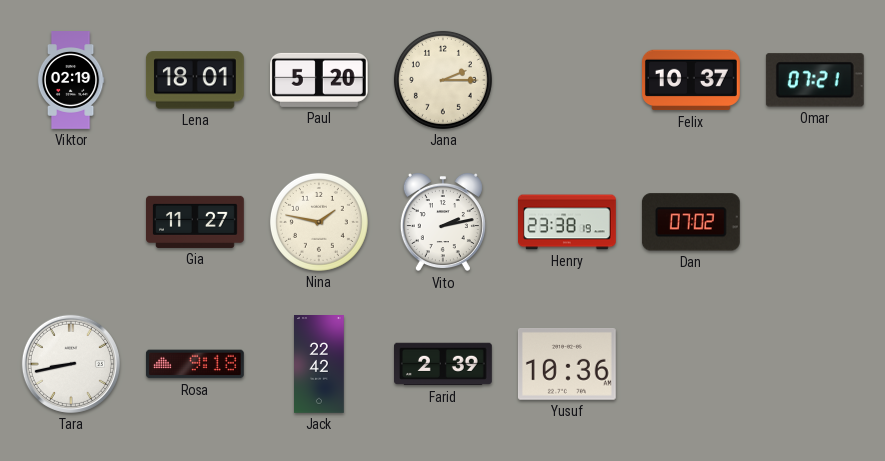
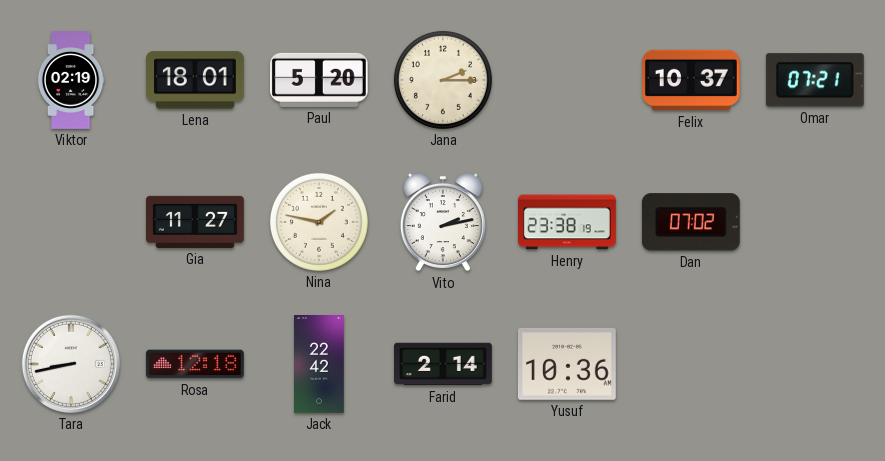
Rosa: 9:18 -> 12:18 (195, 364)
Farid: 2:39 -> 2:14 (444, 364)
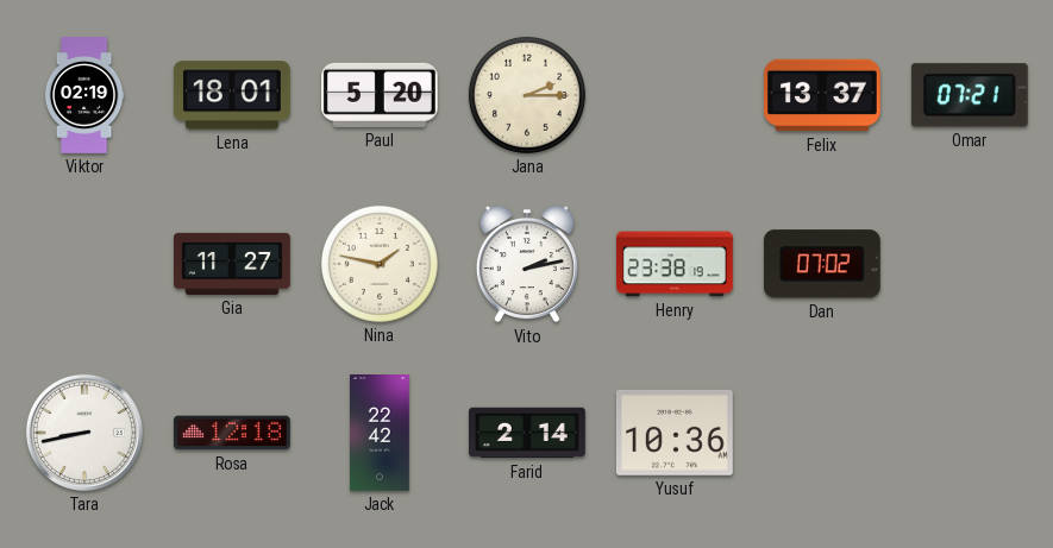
Felix: 10:37 -> 13:37 (823, 95)
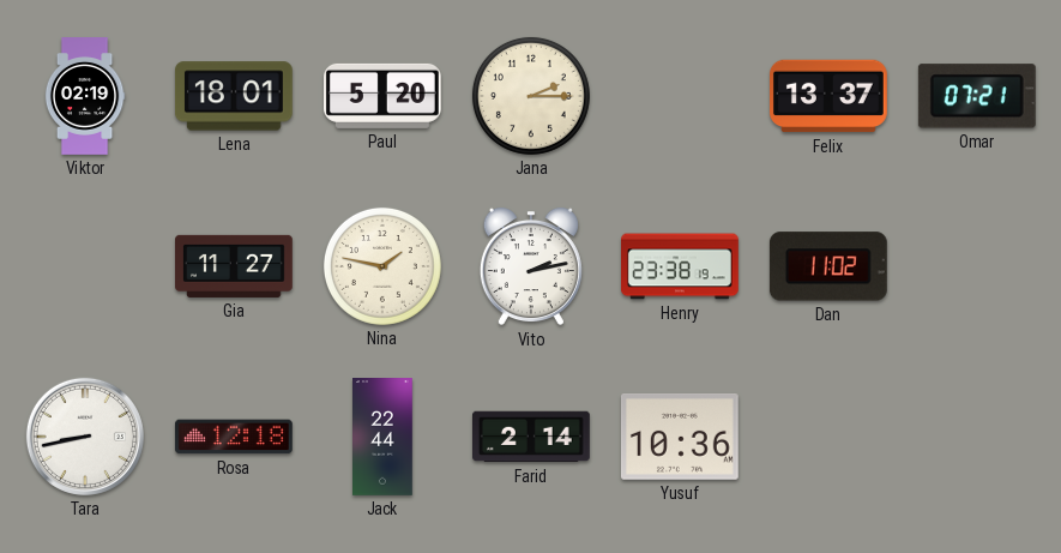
Dan: 07:02 -> 11:02 (828, 266)
Jack: 22:42 -> 22:44 (384, 438)
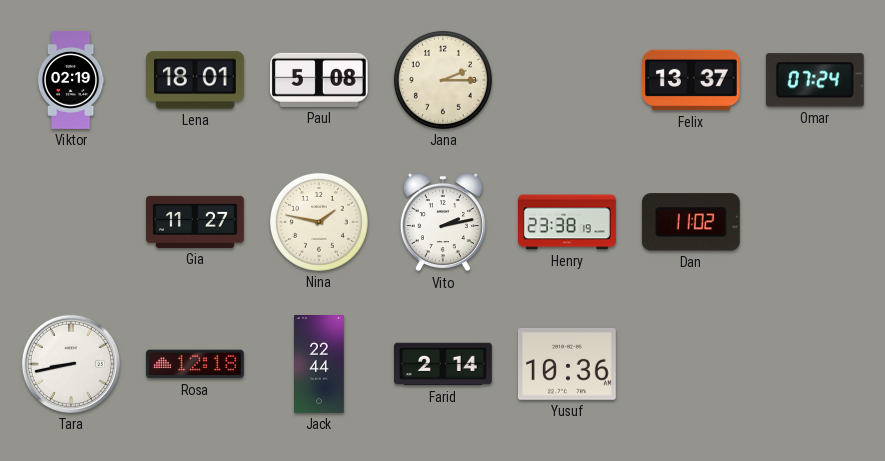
Paul: 5:20 -> 5:08 (319, 80)
Omar: 07:21 -> 07:24 (815, 80)
